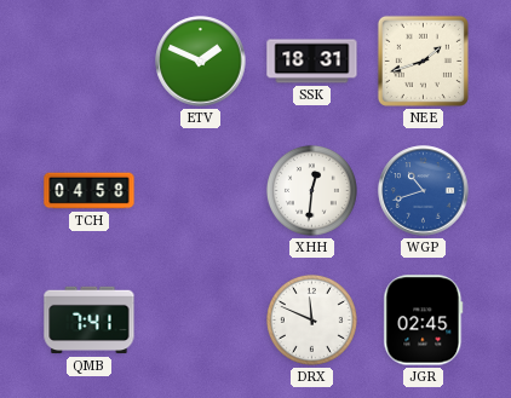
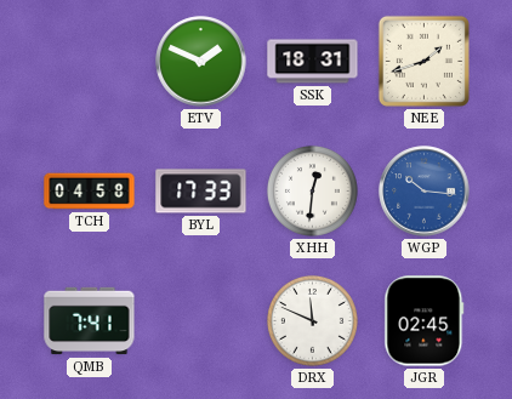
BYL: none -> 17:33 (201, 192)
WGP: 10:42 -> 10:16 (425, 192)
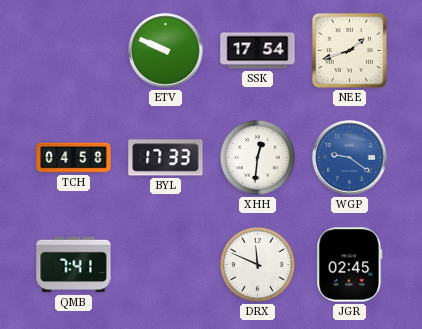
ETV: 1:49 -> 9:49 (166, 51)
SSK: 18:31 -> 17:54 (258, 51)
WGP: 10:16 -> 9:21 (350, 158)
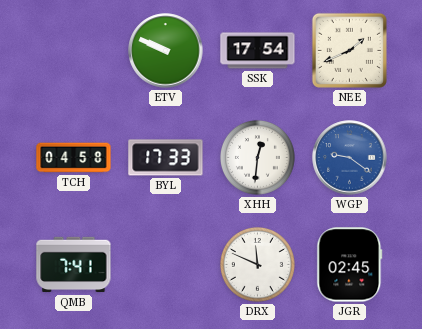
NEE: 1:42 -> 1:41 (349, 50)
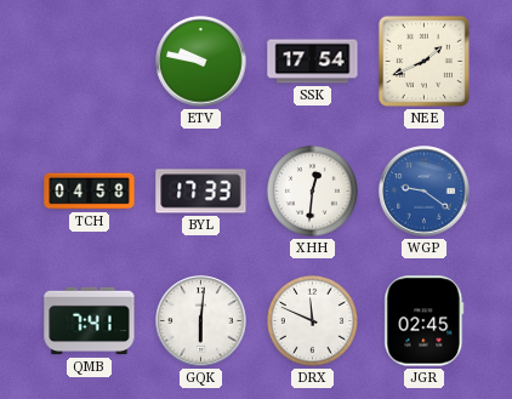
ETV: 9:49 -> 9:47 (201, 62)
GQK: none -> 6:01 (201, 321)
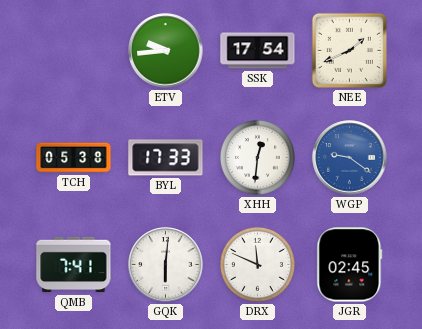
ETV: 9:47 -> 9:44 (166, 51)
TCH: 04:58 -> 05:38 (74, 158)
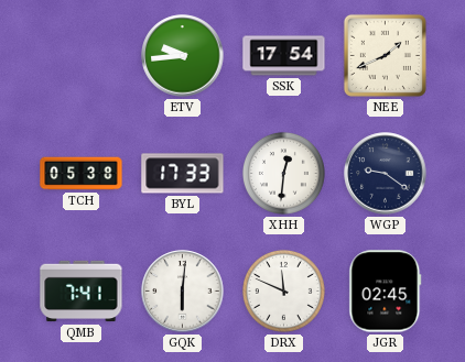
WGP dial: blue -> navy (386, 174)
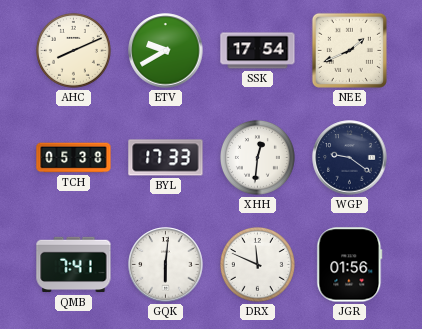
AHC: none -> 8:11 (73, 50)
ETV: 9:44 -> 9:40 (166, 51)
JGR: 02:45 -> 01:56 (350, 265)
